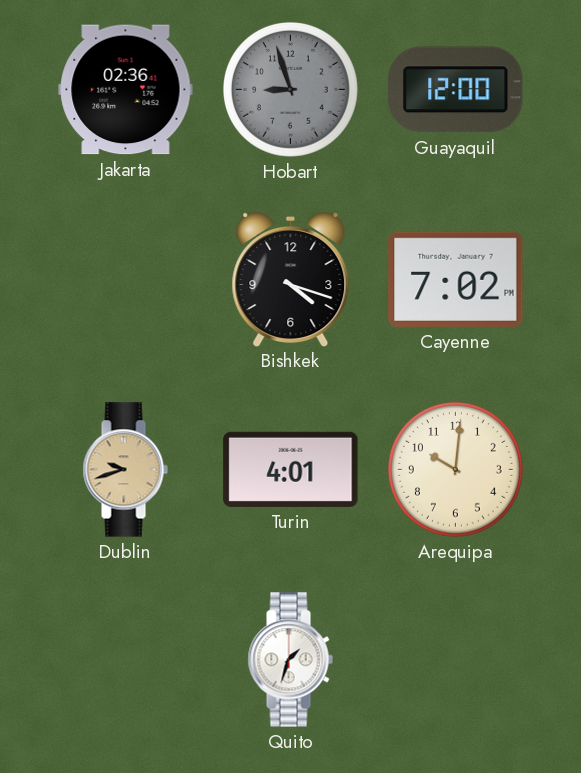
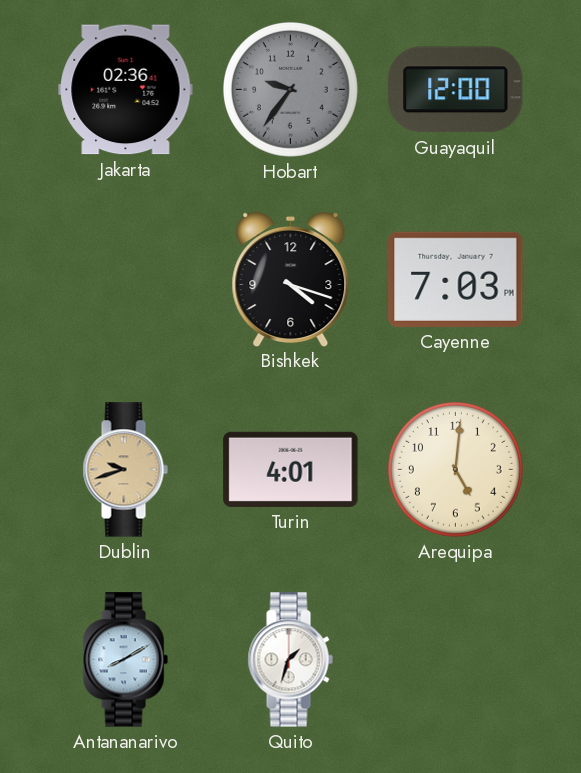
Hobart: 8:57 -> 9:36 (290, 89)
Cayenne: 7:02 -> 7:03 (456, 279)
Arequipa: 10:01 -> 5:01 (455, 469)
Antananarivo: none -> 8:10 (125, 660)
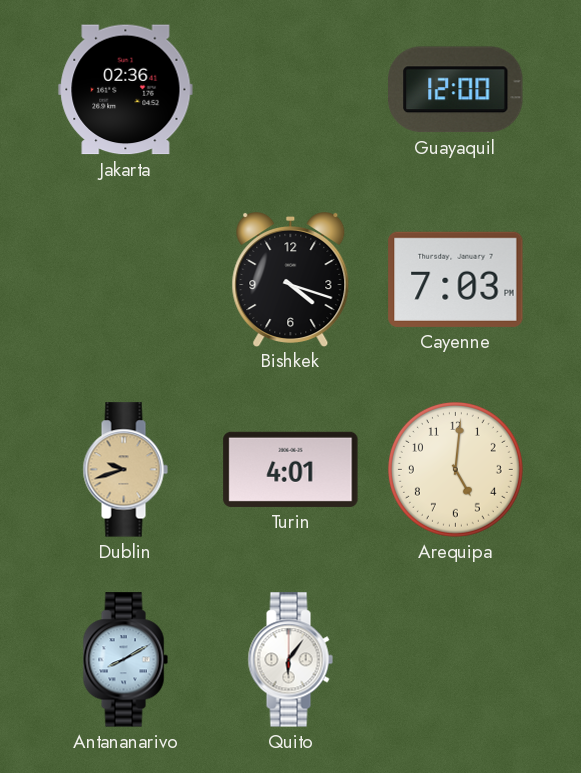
Hobart: 9:36 -> none (290, 89)
Quito: 1:33 -> 6:06 (290, 660)
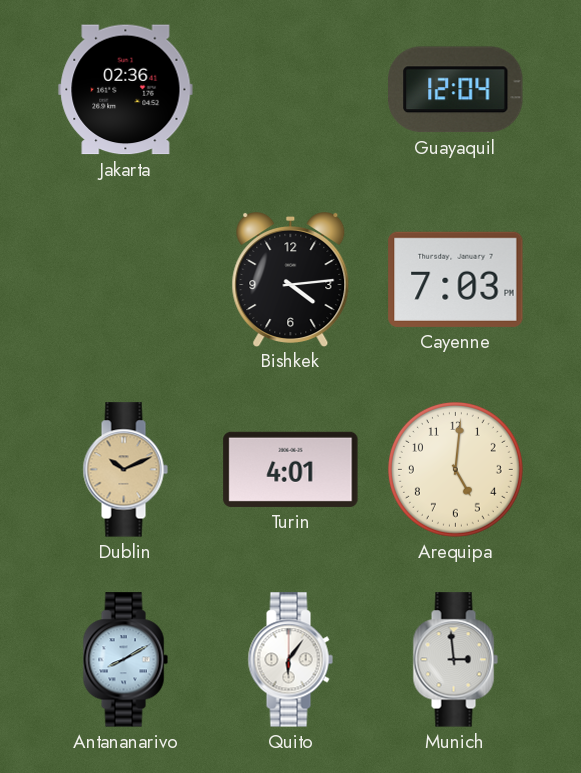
Guayaquil: 12:00 -> 12:04 (456, 90)
Bishkek: 4:18 -> 4:14 (291, 280)
Dublin: 9:42 -> 10:11 (125, 470)
Munich: none -> 2:59 (455, 660)
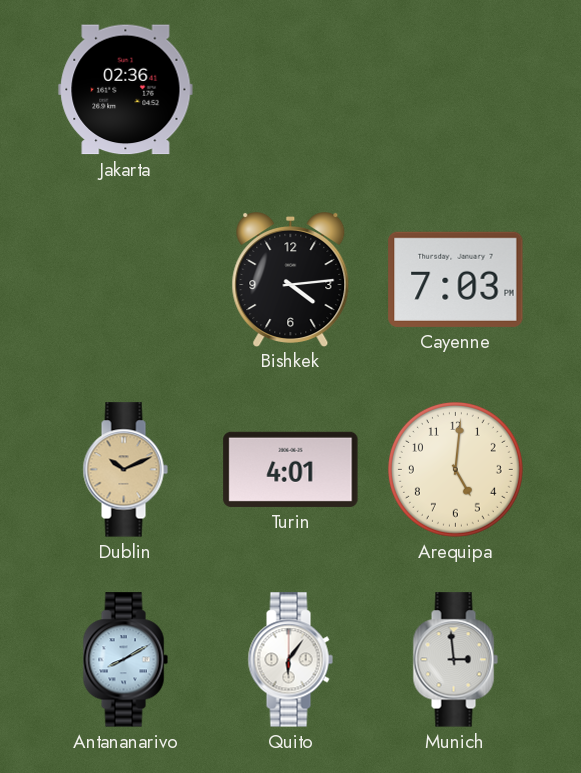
Guayaquil: 12:04 -> none (456, 90)
